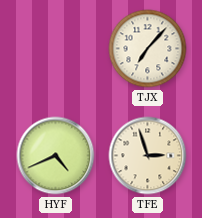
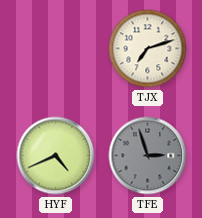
TJX: 7:07 -> 7:12 (148, 49)
TFE dial: cream -> grey (148, 156)
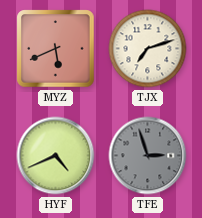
MYZ: none -> 5:41 (56, 49)
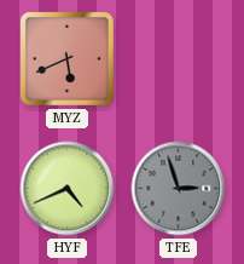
TJX: 7:12 -> none (148, 49)
